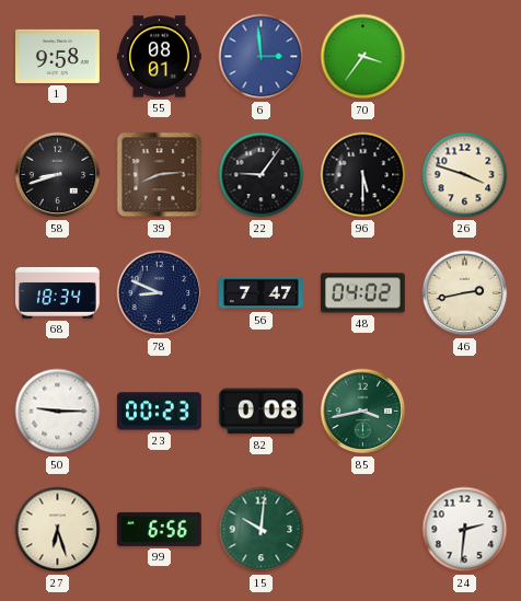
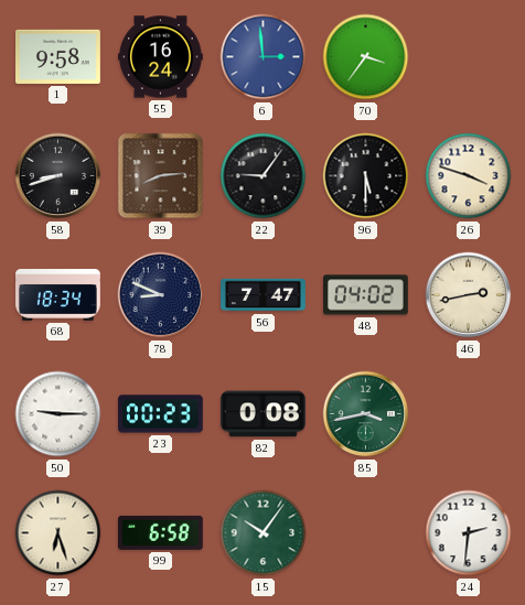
55: 08:01 -> 16:24 (161, 57)
99: 6:56 -> 6:58 (160, 532)
15: 10:01 -> 10:06 (264, 533)
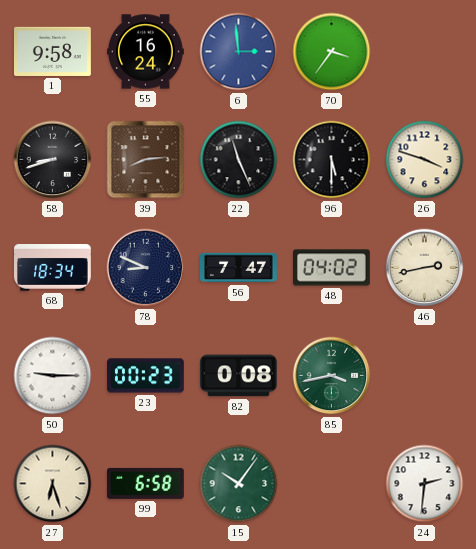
22: 9:06 -> 11:26 (239, 160)
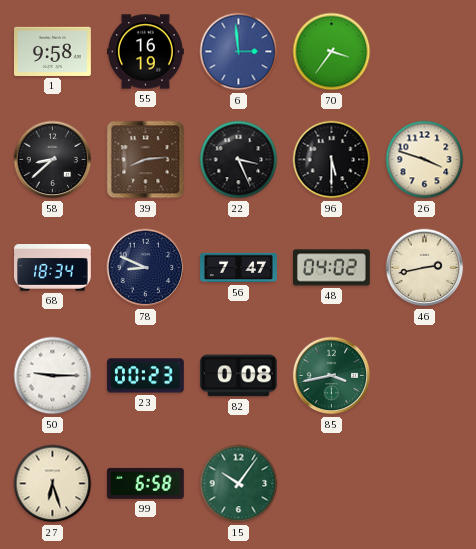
55: 16:24 -> 16:19 (146, 52)
58: 8:42 -> 8:38 (53, 160)
22: 11:26 -> 3:26 (239, 160)
24: 2:31 -> none (425, 484)
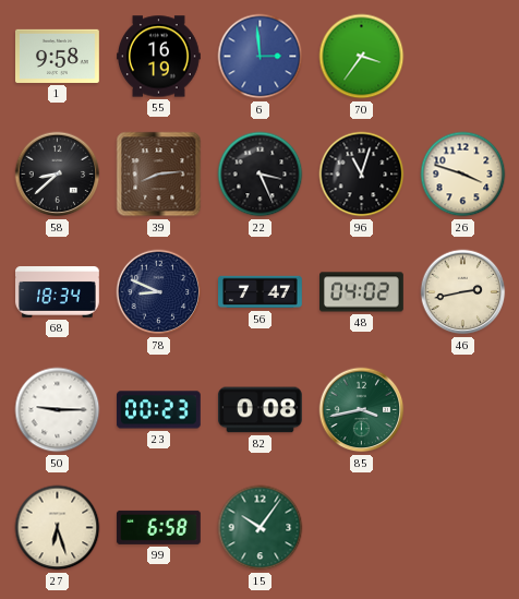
96: 5:30 -> 11:03 (362, 175)
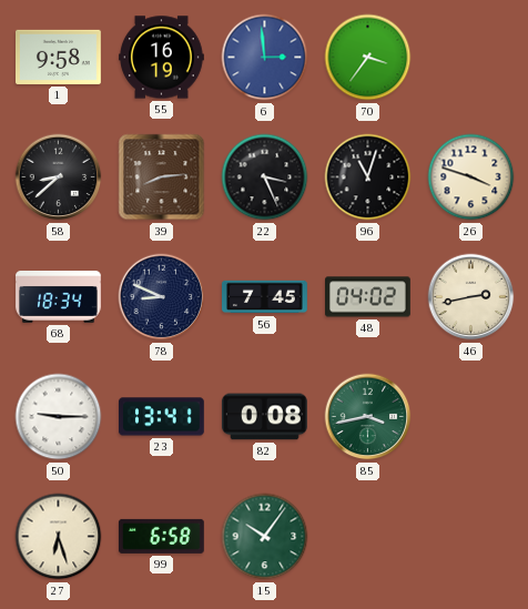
56: 7:47 -> 7:45 (265, 297)
23: 00:23 -> 13:41 (162, 417)
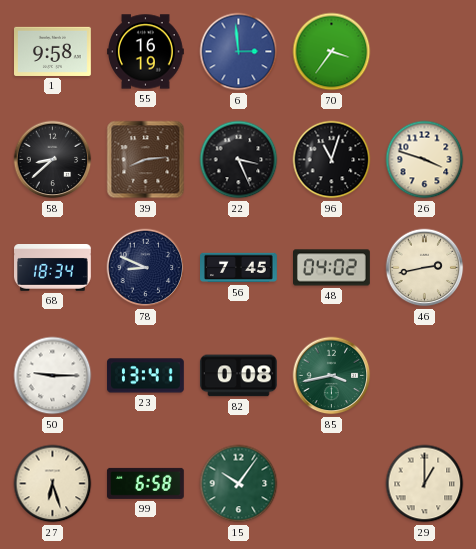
29: none -> 1:00 (425, 484)
